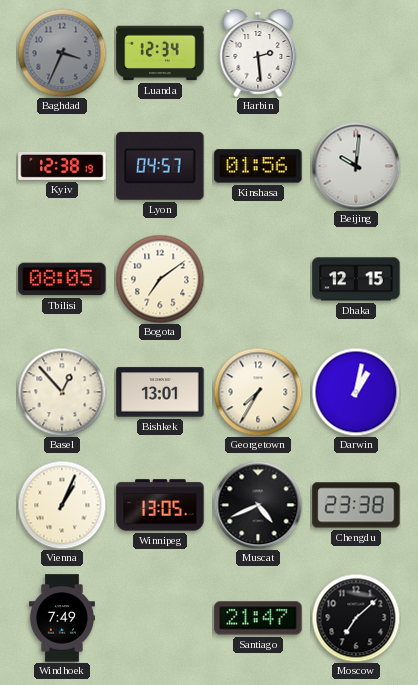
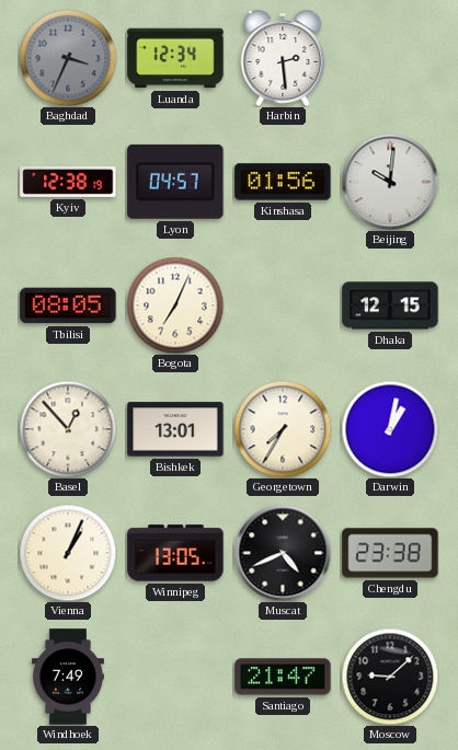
Bogota: 7:09 -> 7:04 (175, 305)
Moscow: 7:08 -> 9:08 (390, 677)
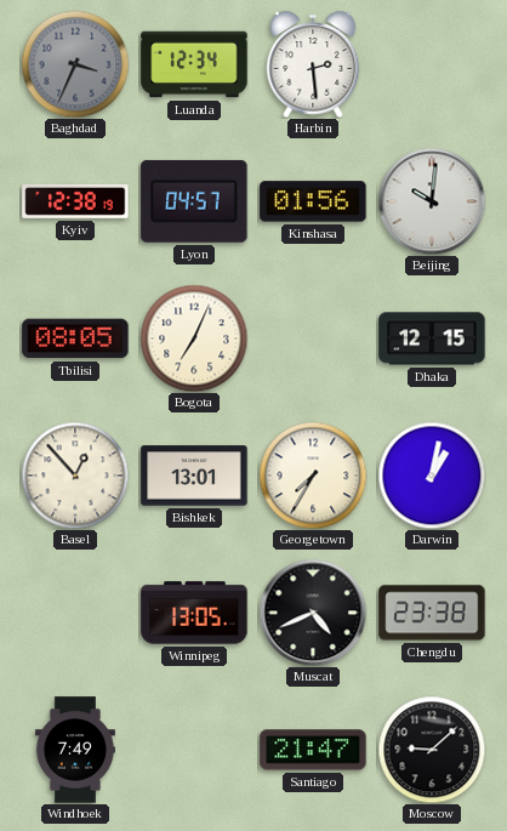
Vienna: 1:04 -> none (68, 553)
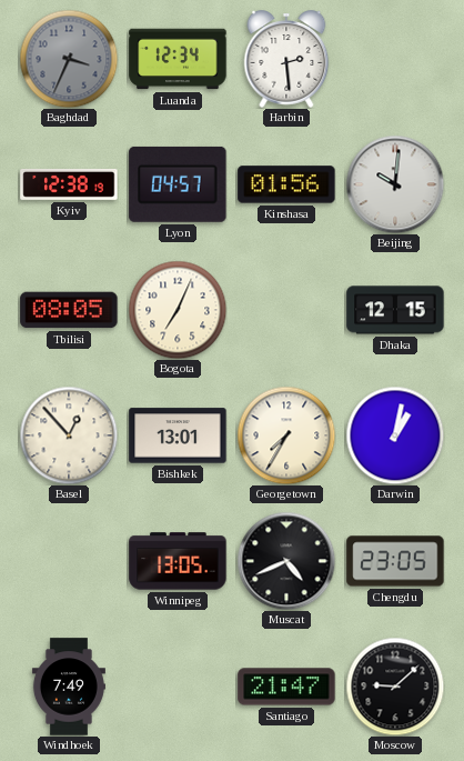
Chengdu: 23:38 -> 23:05 (395, 561)
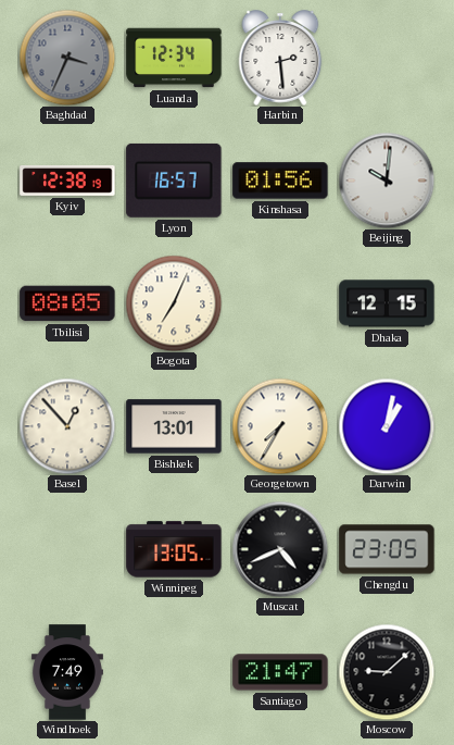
Lyon: 04:57 -> 16:57 (174, 181)
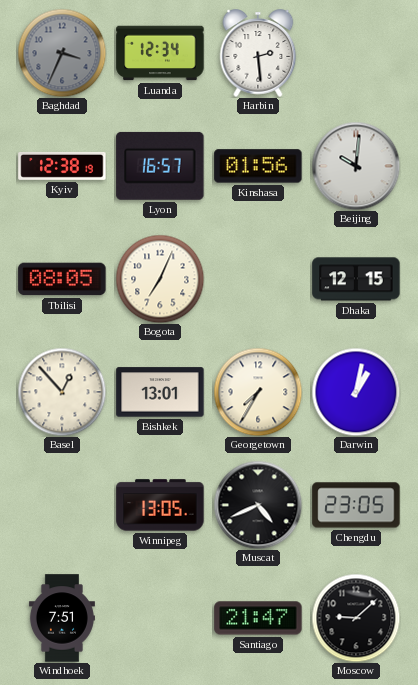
Windhoek: 7:49 -> 7:51 (62, 618)
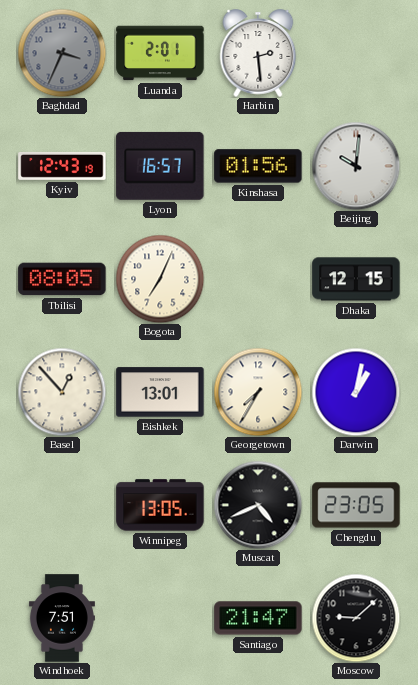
Luanda: 12:34 -> 2:01 (160, 53)
Kyiv: 12:38 -> 12:43 (62, 166)
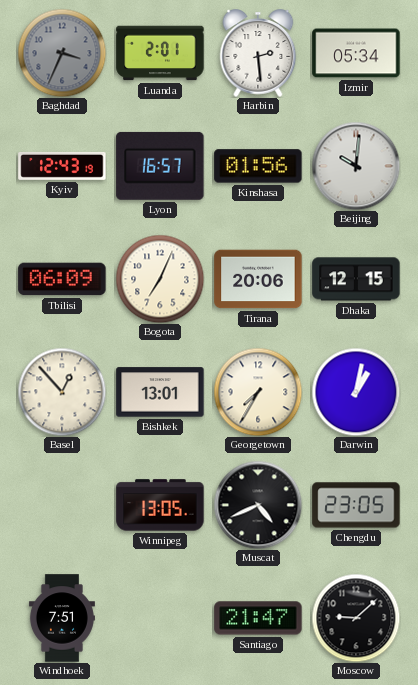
Izmir: none -> 05:34 (356, 53)
Tbilisi: 08:05 -> 06:09 (62, 279)
Tirana: none -> 20:06 (258, 279)
